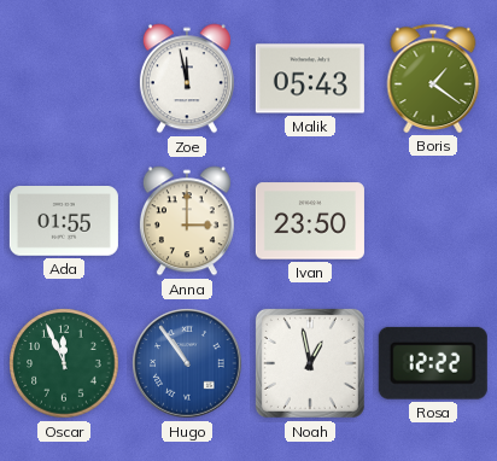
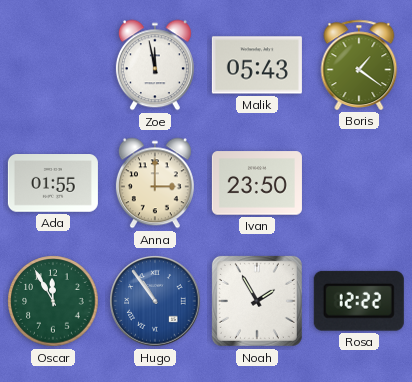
Oscar: 11:56 -> 11:55 (53, 301)
Noah: 12:58 -> 1:55 (257, 301)
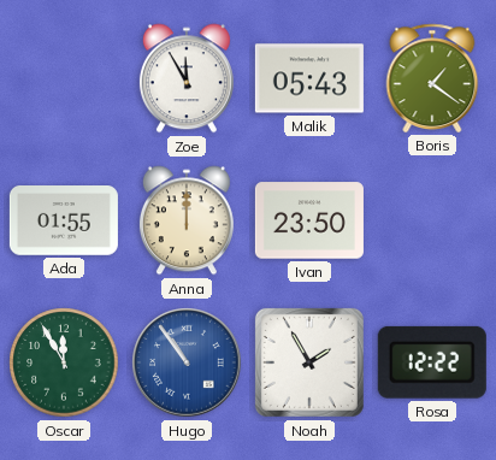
Zoe: 11:58 -> 11:55 (187, 78)
Anna: 3:00 -> 12:00 (187, 220)
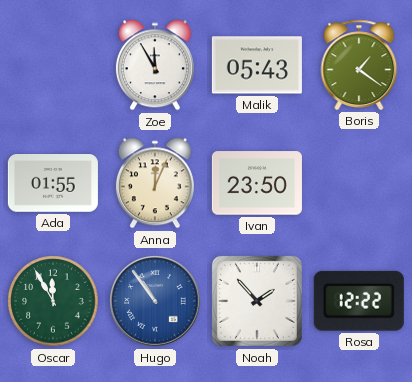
Anna: 12:00 -> 12:04 (155, 183)
Noah: 1:55 -> 1:53 (257, 301)
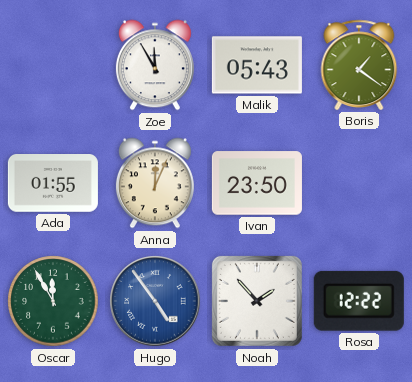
Hugo: 10:54 -> 4:54 (155, 301)
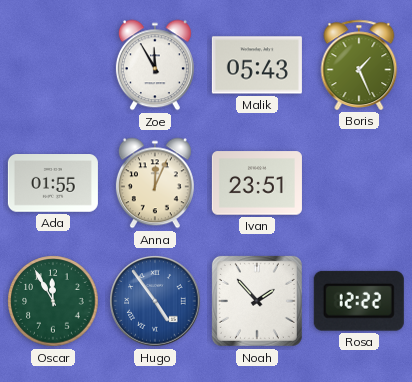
Boris: 1:21 -> 1:26 (359, 65)
Ivan: 23:50 -> 23:51 (257, 183)
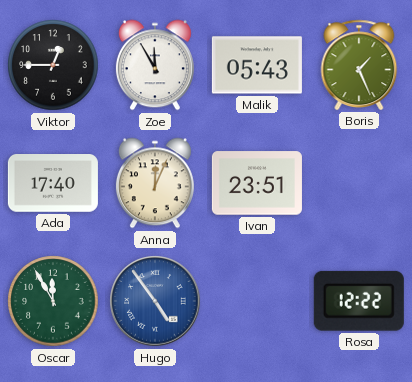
Viktor: none -> 12:45 (53, 65)
Ada: 01:55 -> 17:40 (53, 184)
Noah: 1:53 -> none (257, 301)
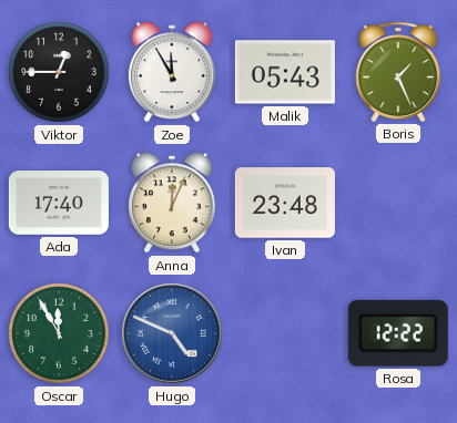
Ivan: 23:51 -> 23:48 (285, 203)
Hugo: 4:54 -> 4:49 (172, 333)
